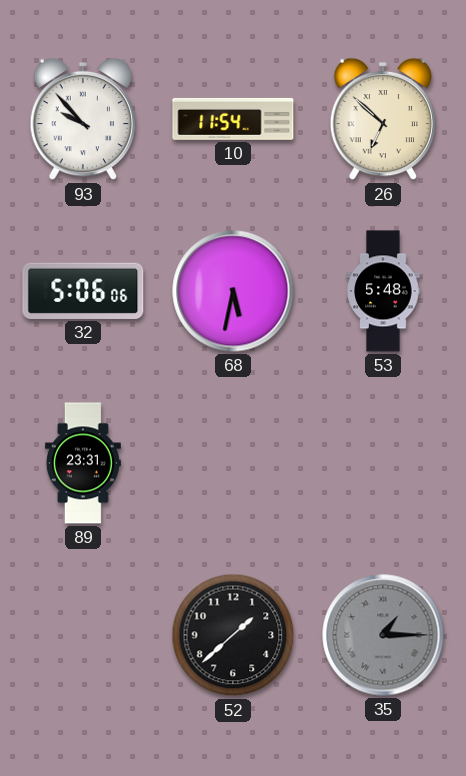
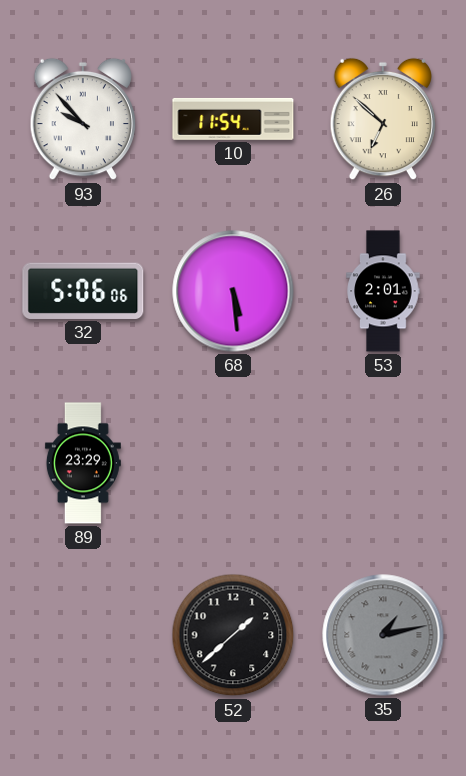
68: 5:32 -> 5:29 (233, 291)
53: 5:48 -> 2:01 (383, 291)
89: 23:31 -> 23:29 (83, 463)
35: 1:15 -> 1:13 (383, 635)
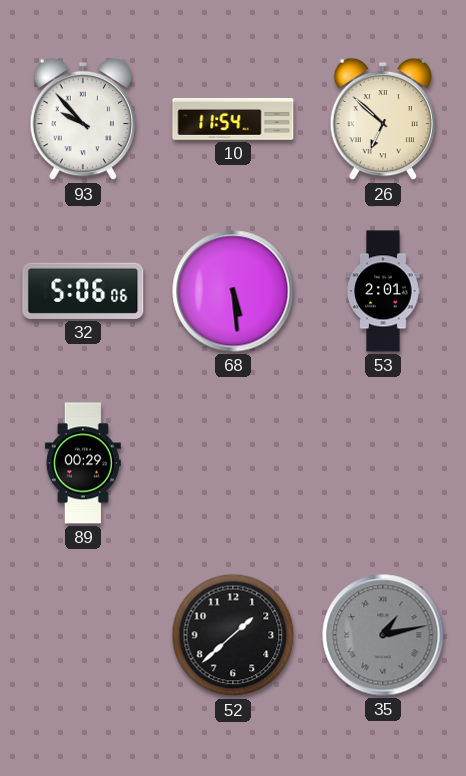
89: 23:29 -> 00:29 (83, 463)
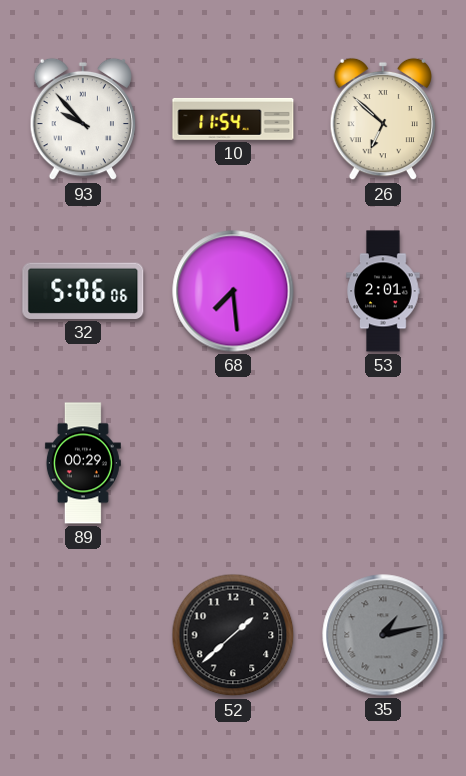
68: 5:29 -> 7:29 (233, 291)
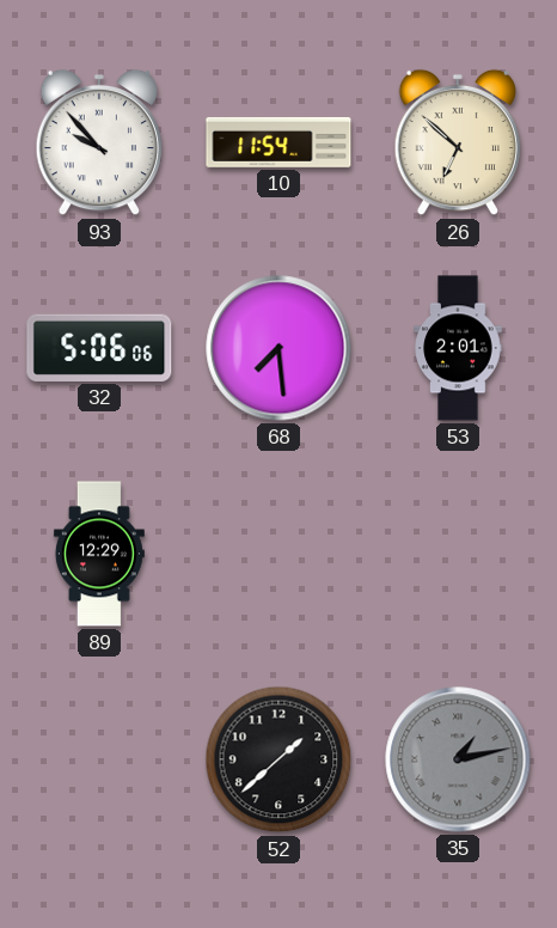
89: 00:29 -> 12:29 (99, 554)
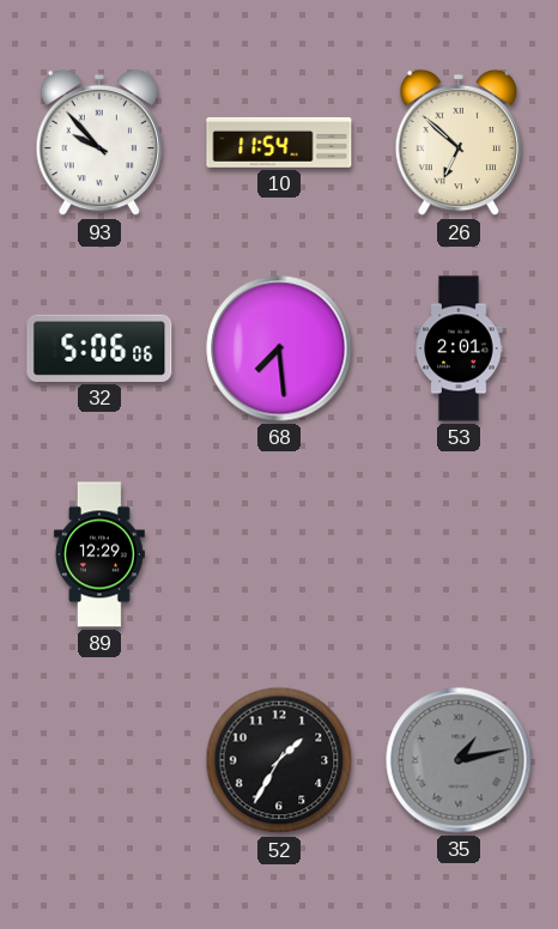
52: 1:38 -> 1:35 (279, 760)
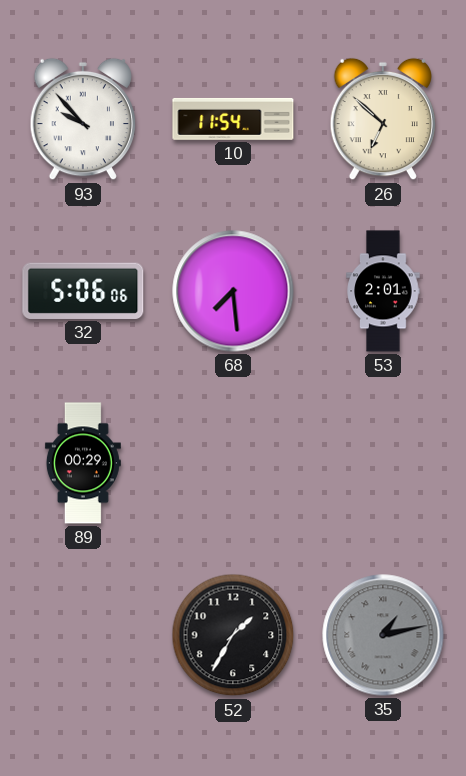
89: 12:29 -> 00:29 (83, 463)
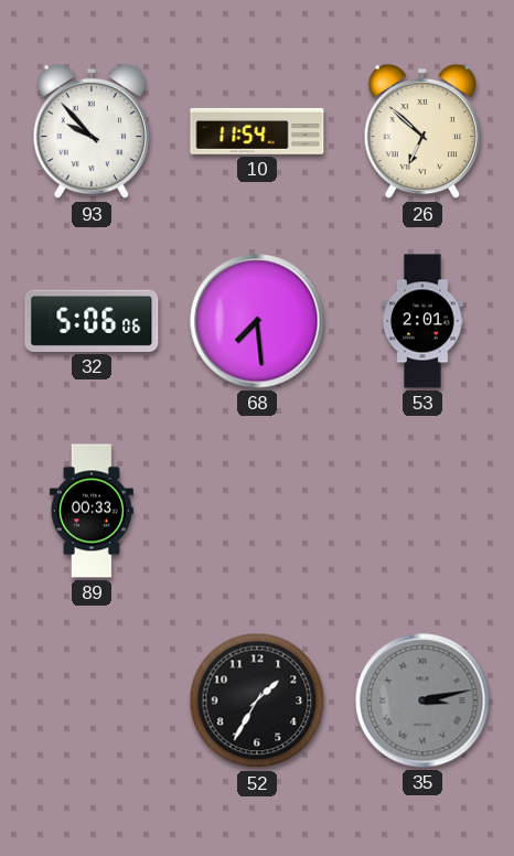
89: 00:29 -> 00:33 (92, 511)
35: 1:13 -> 3:13 (422, 700)
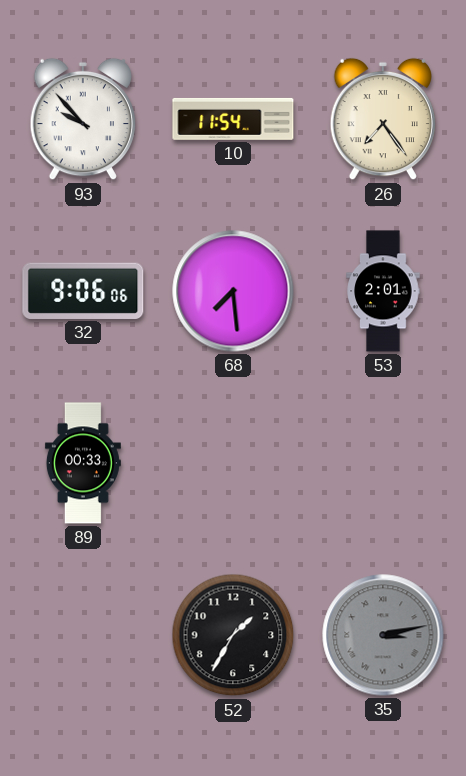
26: 6:52 -> 7:24 (382, 119)
32: 5:06 -> 9:06 (83, 291)
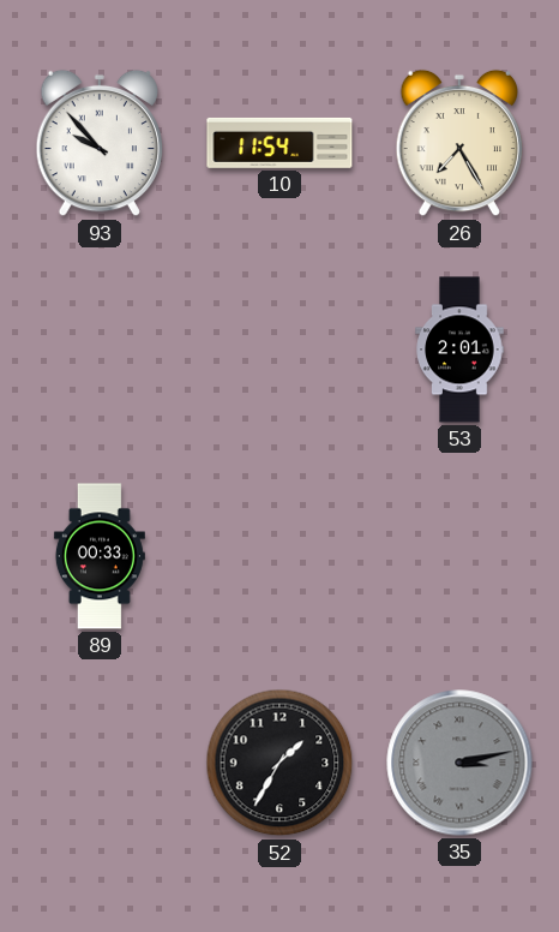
26: 7:24 -> 7:25 (458, 143)
32: 9:06 -> none (83, 291)
68: 7:29 -> none (233, 291)
